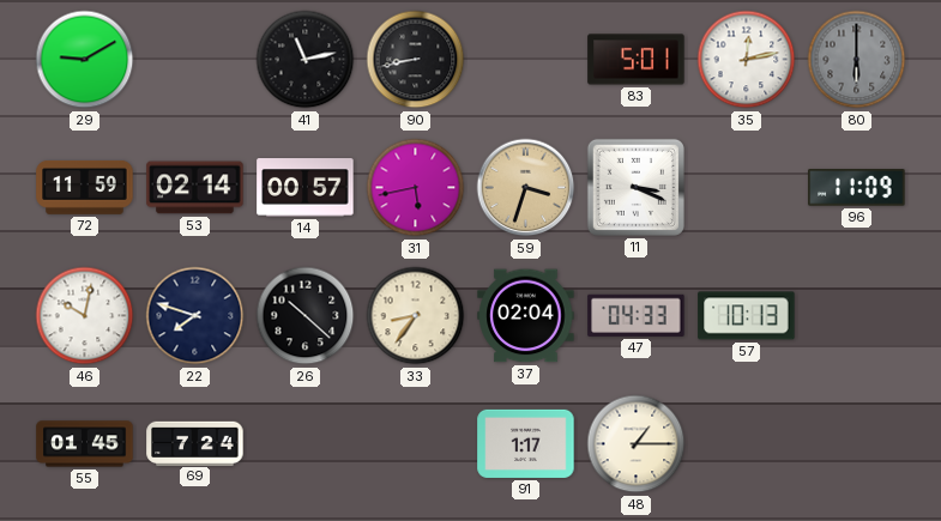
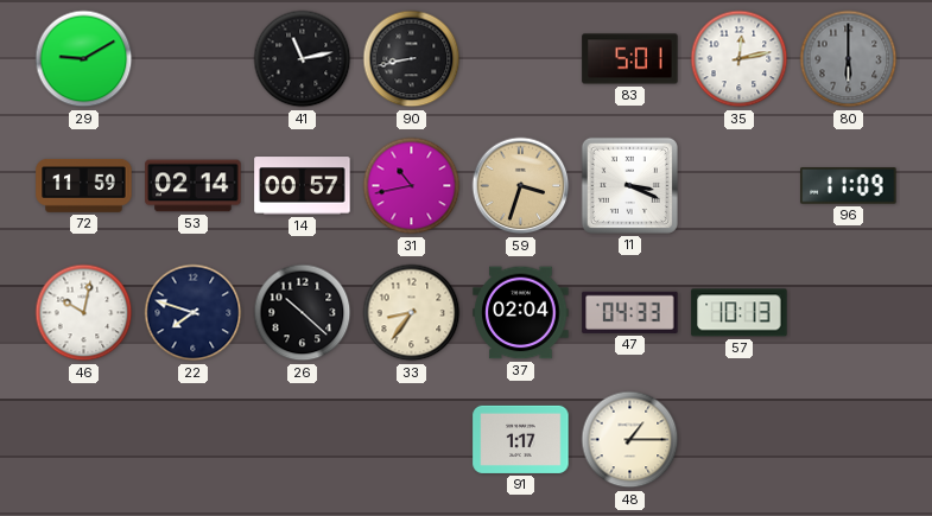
31: 5:43 -> 10:43 (412, 186)
55: 01:45 -> none (85, 444)
69: 7:24 -> none (195, 443)
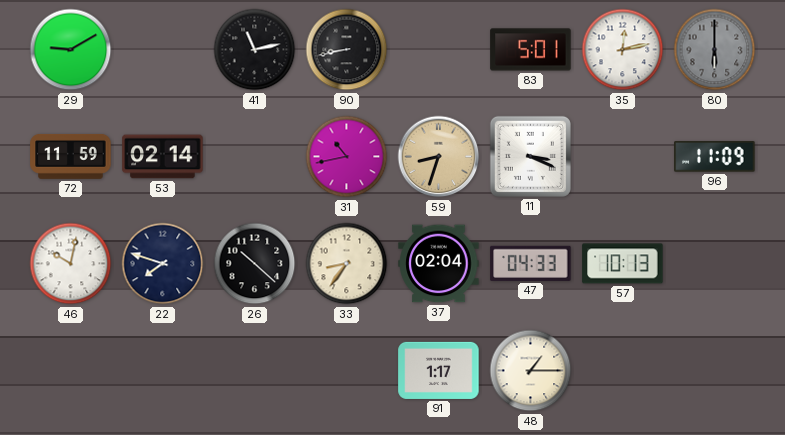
14: 00:57 -> none (303, 186)
59: 3:33 -> 8:33 (439, 157)
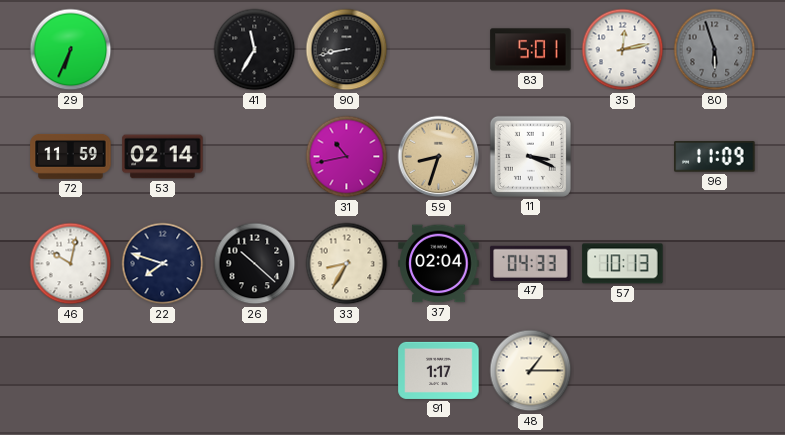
29: 9:10 -> 6:34 (71, 50)
41: 11:13 -> 11:35 (255, 50)
80: 6:00 -> 5:57 (715, 50)
33: 8:36 -> 8:35 (347, 264)
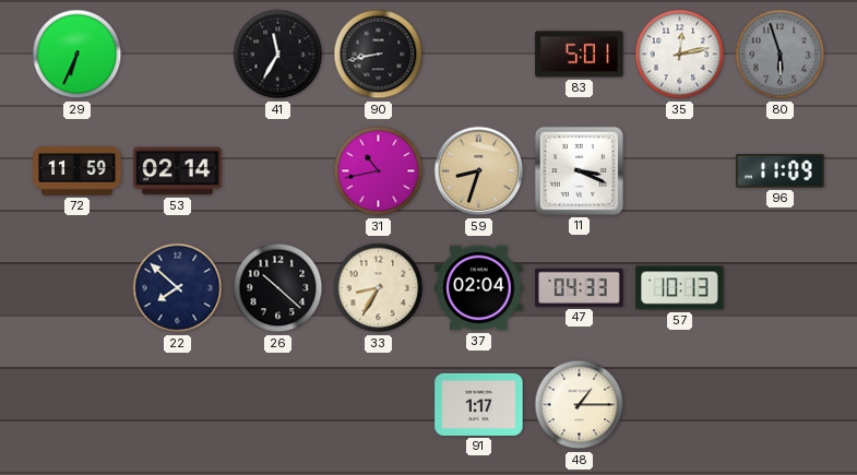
46: 10:02 -> none (71, 264)
22: 7:48 -> 7:52 (178, 288)
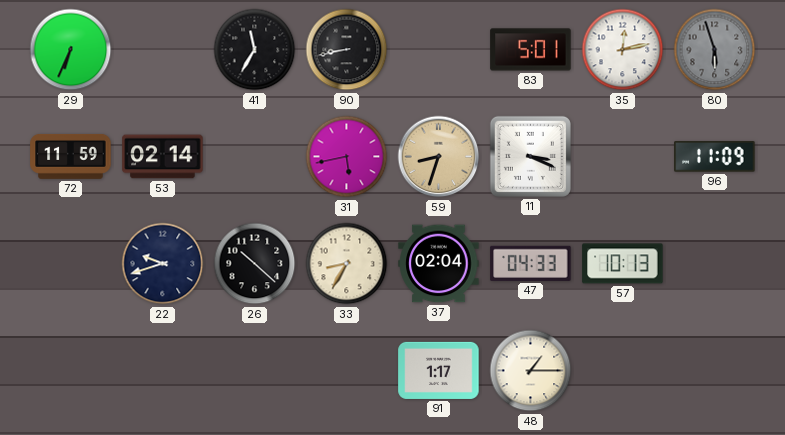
31: 10:43 -> 5:43 (347, 157)
22: 7:52 -> 9:42 (163, 264)
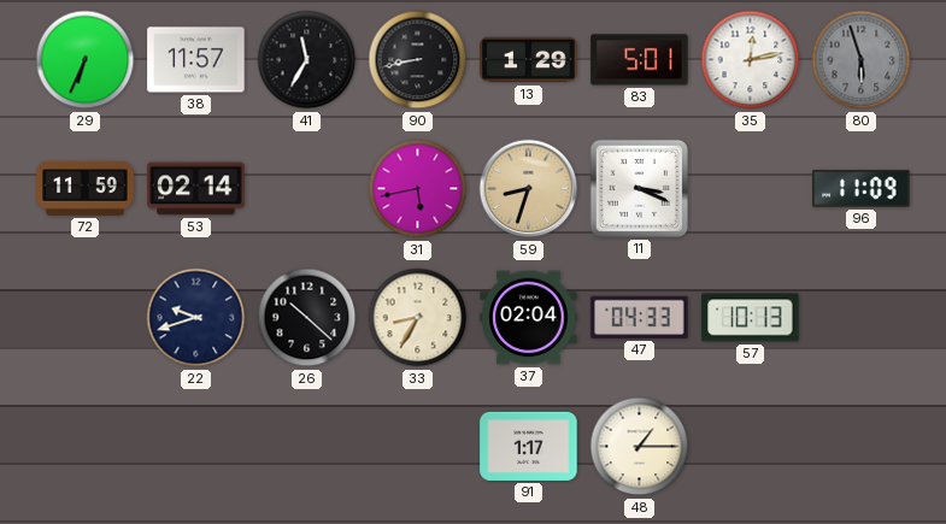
38: none -> 11:57 (196, 60)
13: none -> 1:29 (529, 60)
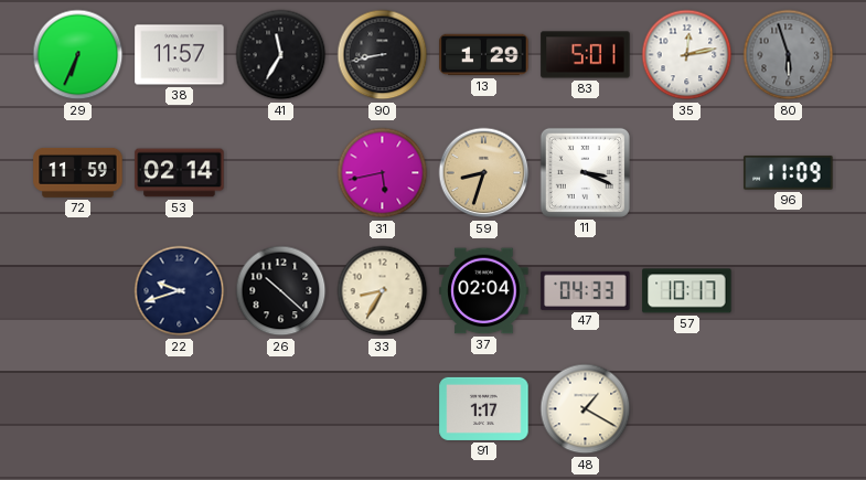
57: 10:13 -> 10:17 (687, 291)
48: 1:15 -> 1:20 (586, 409)
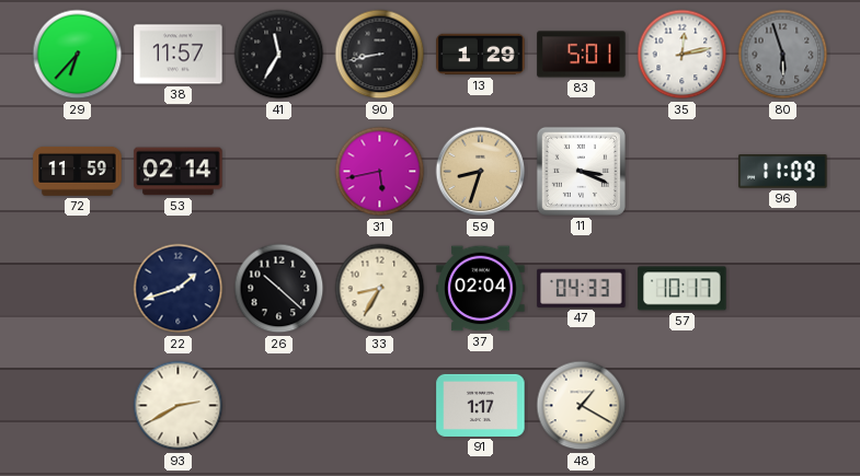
29: 6:34 -> 6:37 (78, 55)
22: 9:42 -> 1:42 (179, 289)
93: none -> 2:40 (179, 406)
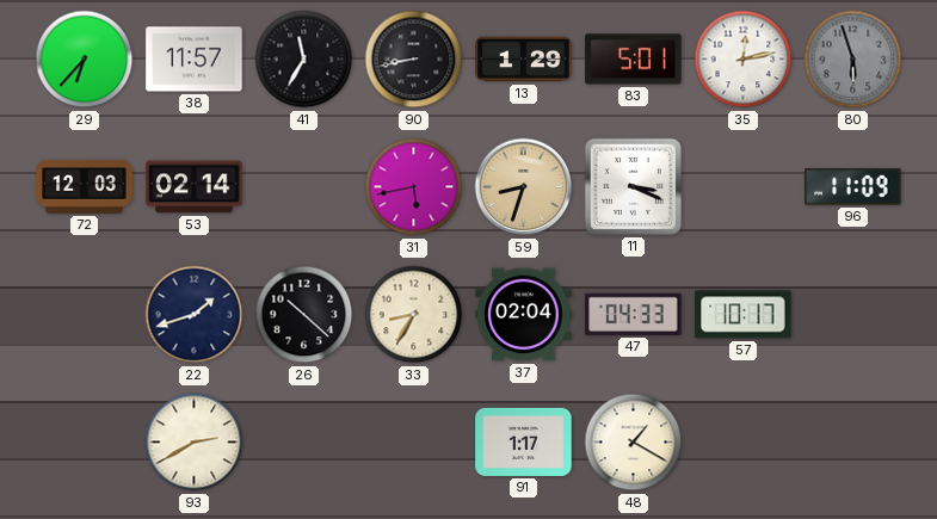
72: 11:59 -> 12:03 (85, 186)
